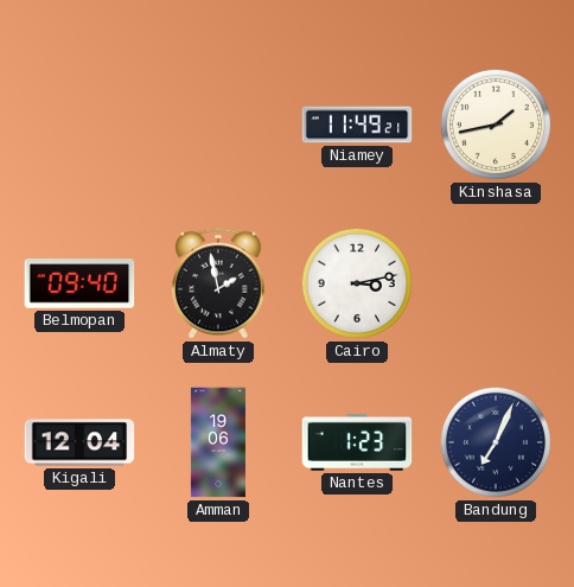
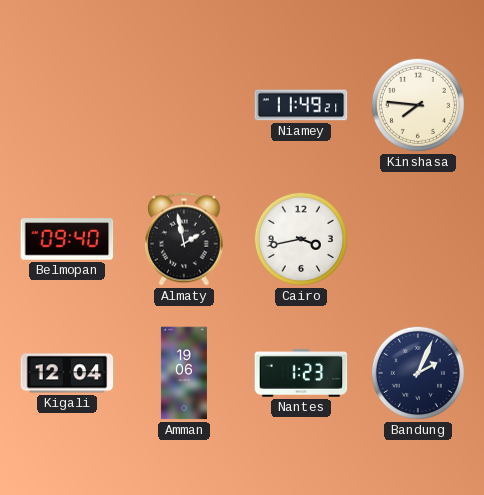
Kinshasa: 1:43 -> 7:46 (418, 105)
Cairo: 3:13 -> 3:43 (301, 239)
Bandung: 7:04 -> 2:04 (418, 373)
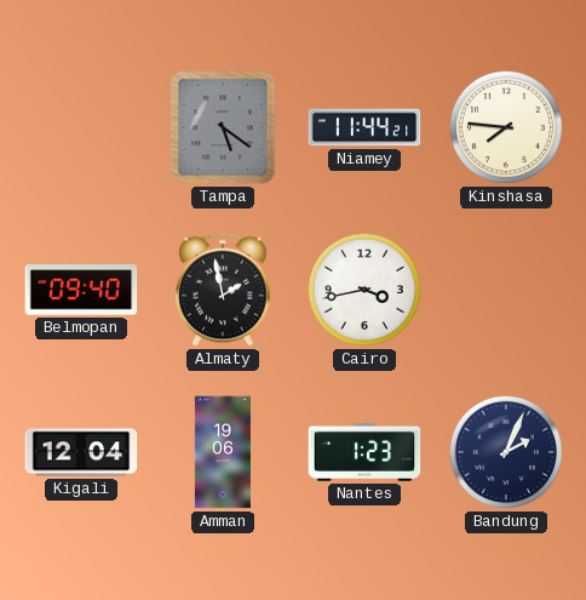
Tampa: none -> 5:21 (223, 127)
Niamey: 11:49 -> 11:44 (364, 127)
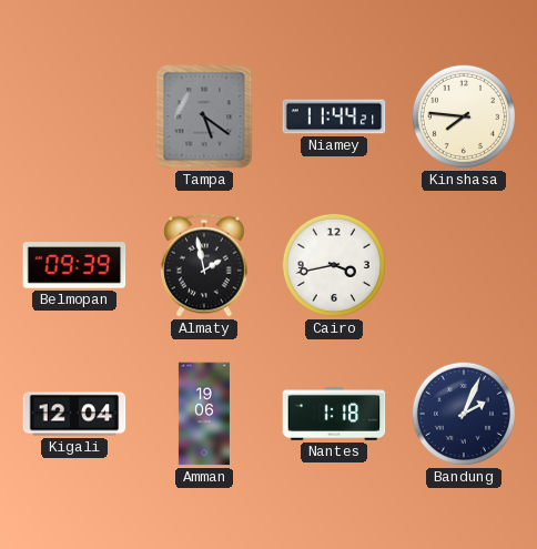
Belmopan: 09:40 -> 09:39 (74, 265)
Nantes: 1:23 -> 1:18 (334, 414)
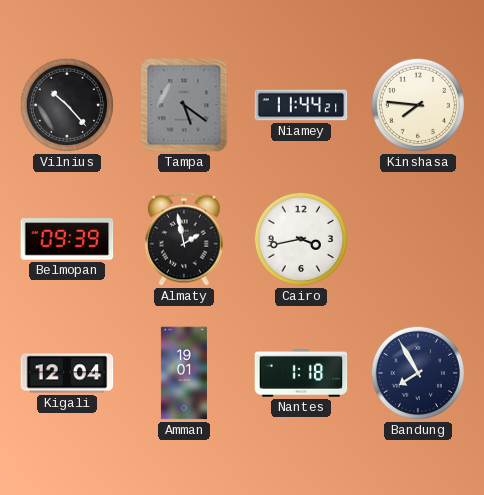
Vilnius: none -> 10:23 (67, 105)
Amman: 19:06 -> 19:01 (184, 373)
Bandung: 2:04 -> 7:55 (418, 373)
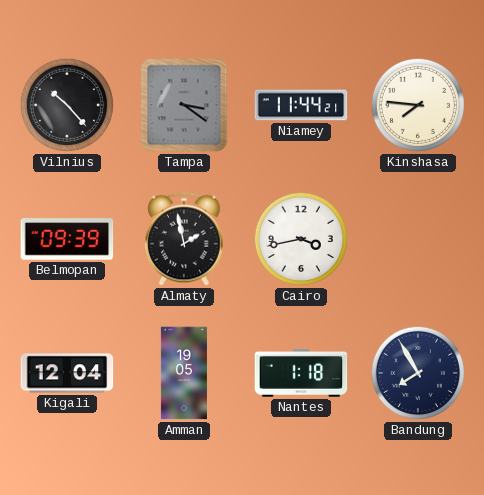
Tampa: 5:21 -> 3:21 (184, 105)
Amman: 19:01 -> 19:05 (184, 373)
